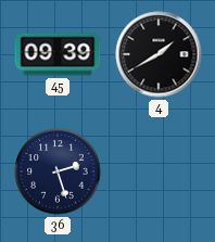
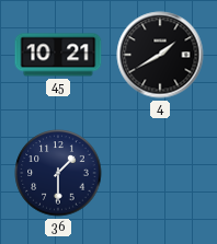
45: 09:39 -> 10:21 (58, 55)
36: 2:27 -> 1:30 (58, 173)
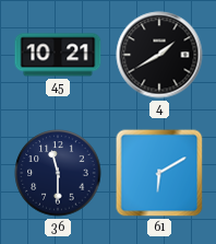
36: 1:30 -> 11:30 (58, 173)
61: none -> 6:10 (159, 173)
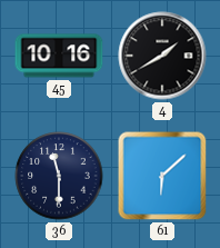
45: 10:21 -> 10:16 (59, 56)
61: 6:10 -> 6:08 (162, 176)
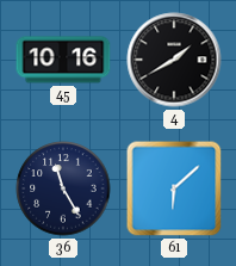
36: 11:30 -> 11:25 (63, 188)
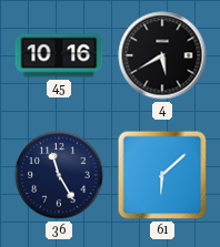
4: 1:40 -> 5:40 (162, 55)
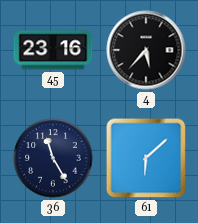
45: 10:16 -> 23:16 (53, 50)
4: 5:40 -> 5:37 (146, 50)
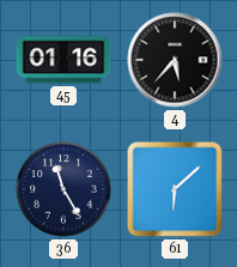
45: 23:16 -> 01:16 (63, 60)
